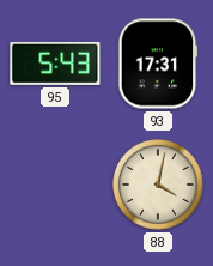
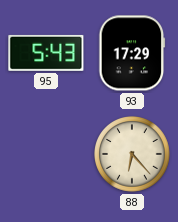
93: 17:31 -> 17:29 (132, 53)
88: 4:02 -> 6:23 (132, 154)
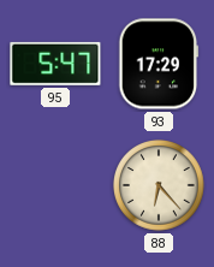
95: 5:43 -> 5:47 (55, 64)
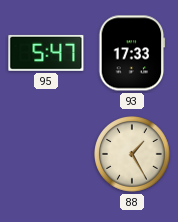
93: 17:29 -> 17:33 (132, 53)
88: 6:23 -> 1:25 (132, 154)
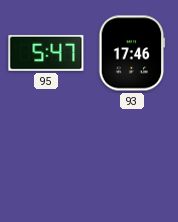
93: 17:33 -> 17:46 (132, 53)
88: 1:25 -> none (132, 154)
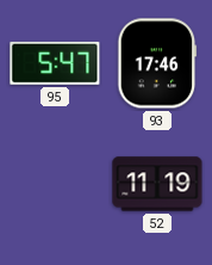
52: none -> 11:19 (157, 184)
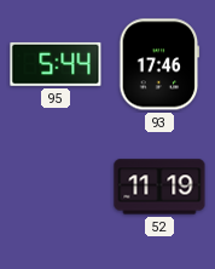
95: 5:47 -> 5:44 (56, 64)
